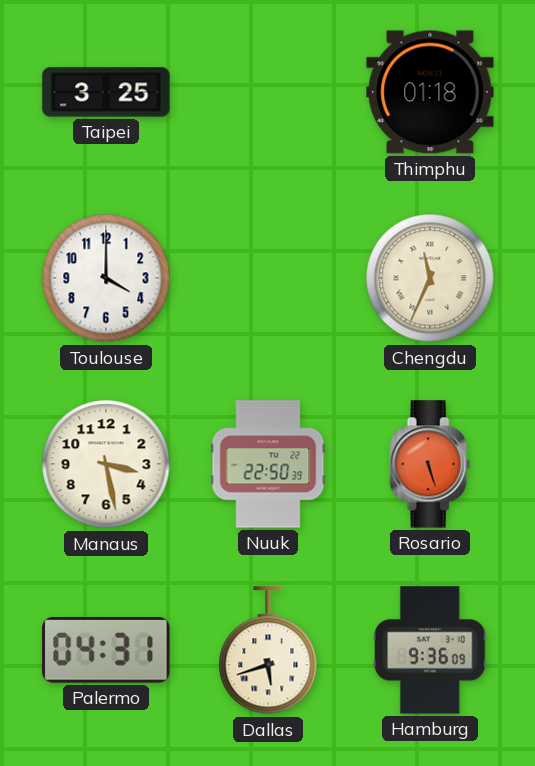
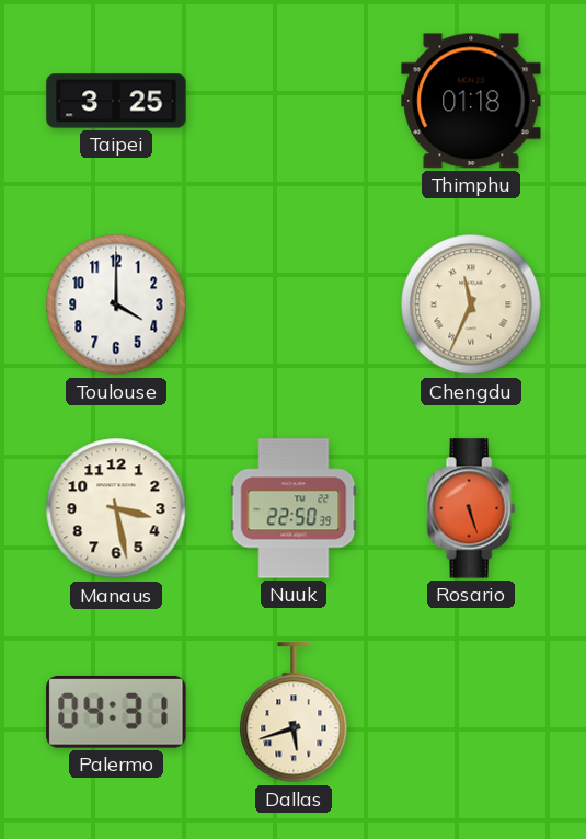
Hamburg: 9:36 -> none (430, 650)
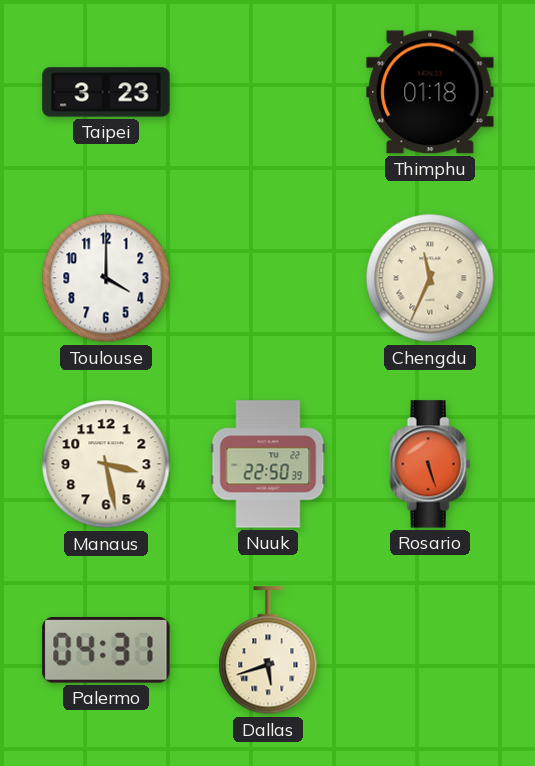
Taipei: 3:25 -> 3:23 (106, 92)
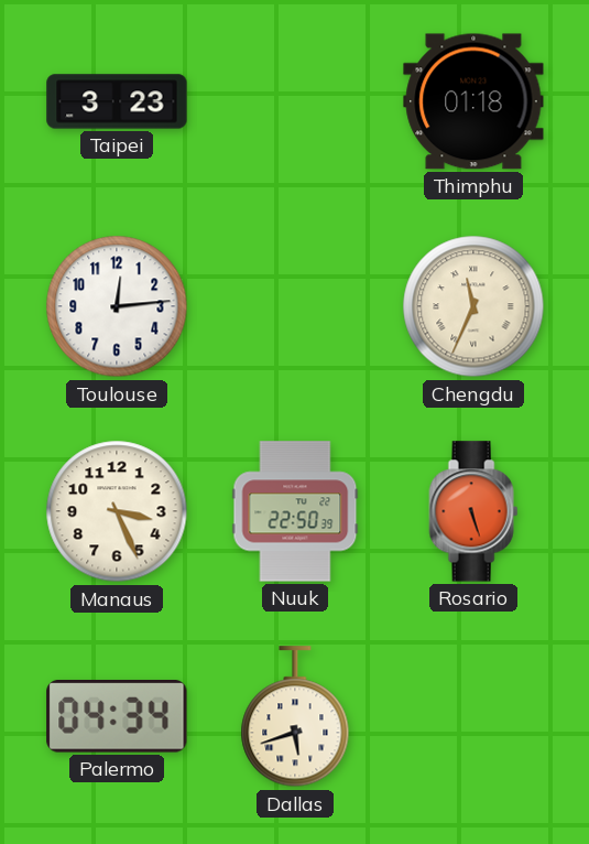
Toulouse: 4:00 -> 12:14 (117, 306)
Manaus: 3:28 -> 3:26 (117, 511)
Palermo: 04:31 -> 04:34 (117, 716)
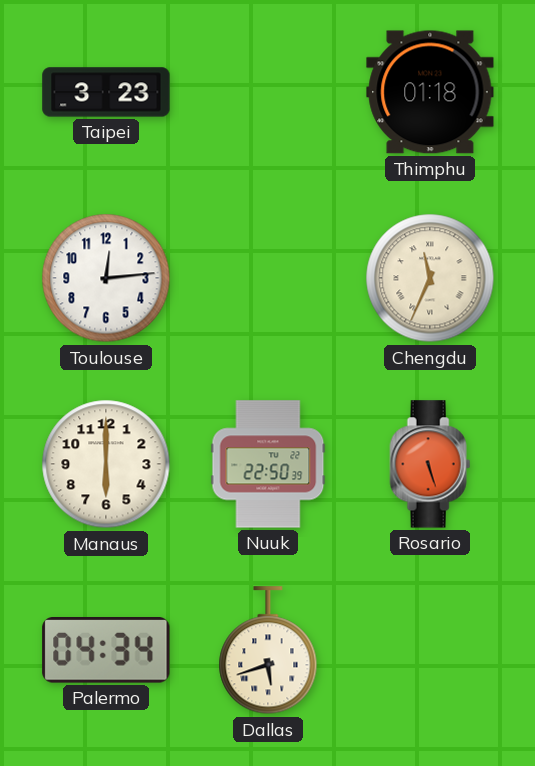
Manaus: 3:26 -> 6:00 (106, 464)
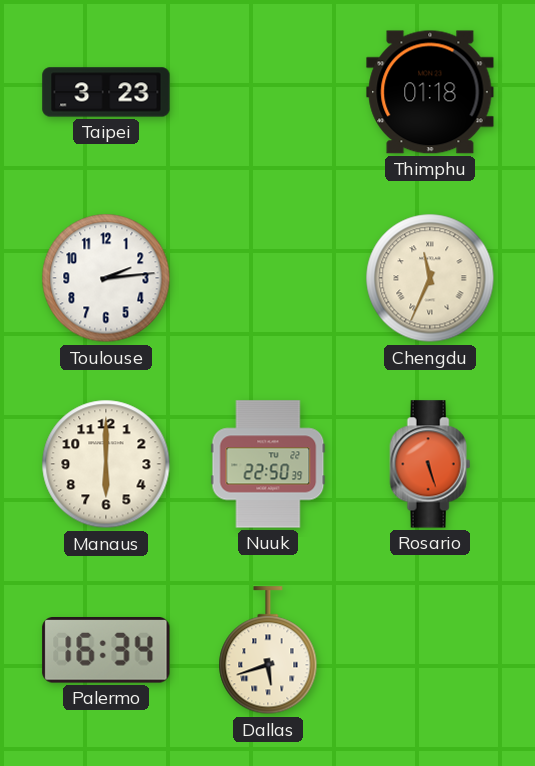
Toulouse: 12:14 -> 2:14 (106, 278)
Palermo: 04:34 -> 16:34 (106, 650)
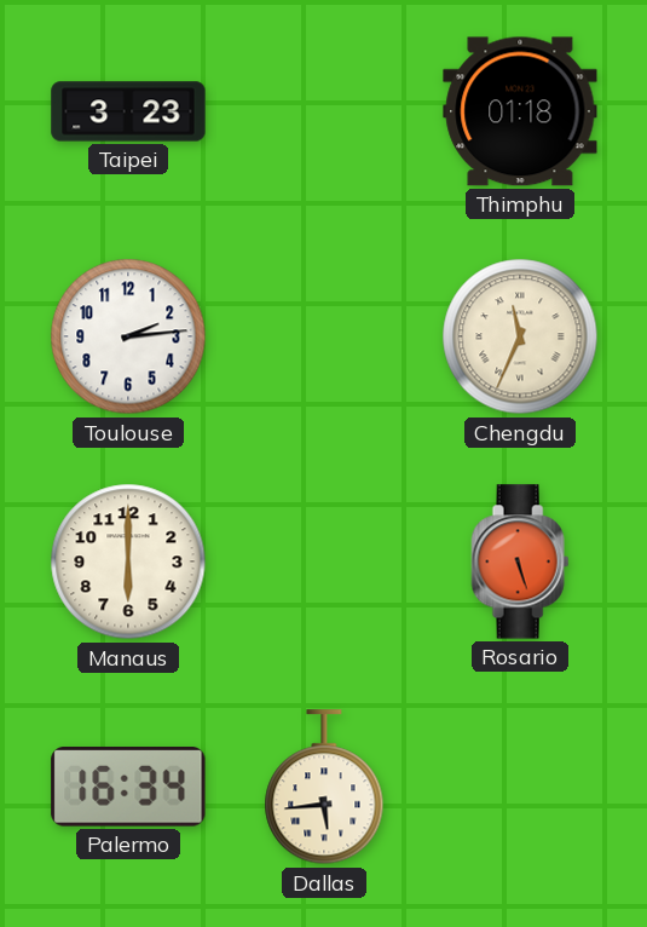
Nuuk: 22:50 -> none (268, 464)
Dallas: 5:42 -> 5:44 (324, 788)
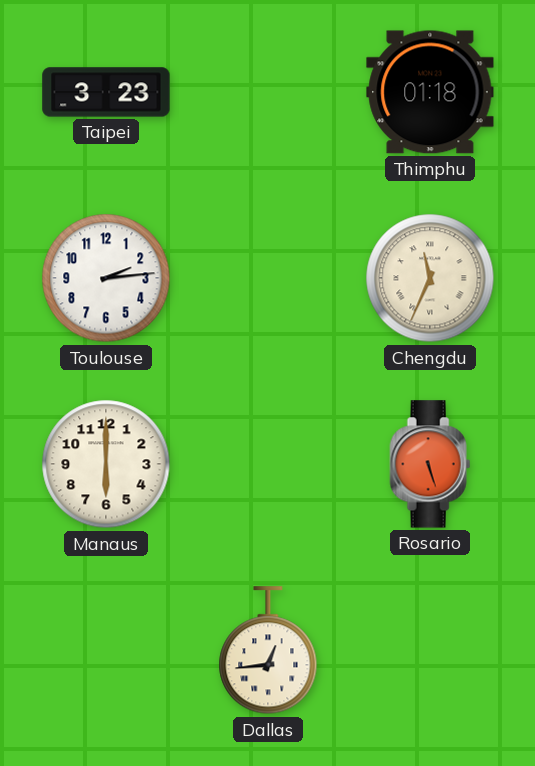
Palermo: 16:34 -> none (128, 787)
Dallas: 5:44 -> 12:44 (268, 651)
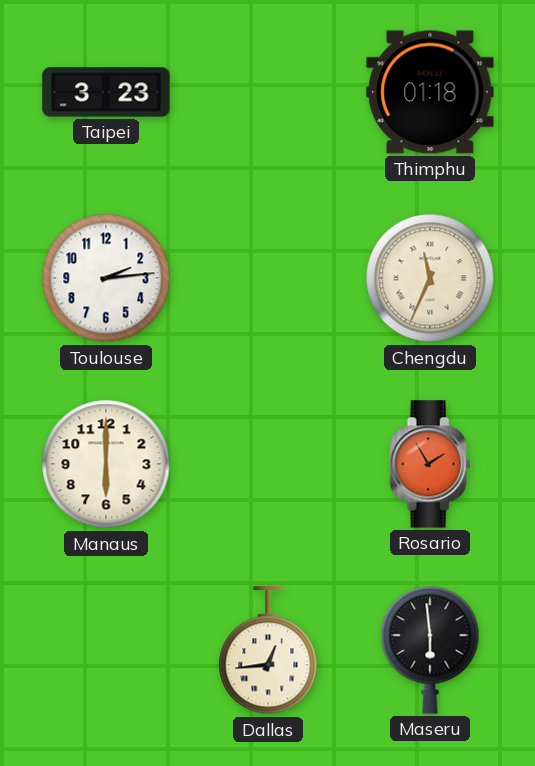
Rosario: 5:27 -> 1:55 (430, 464)
Maseru: none -> 5:59 (430, 650)
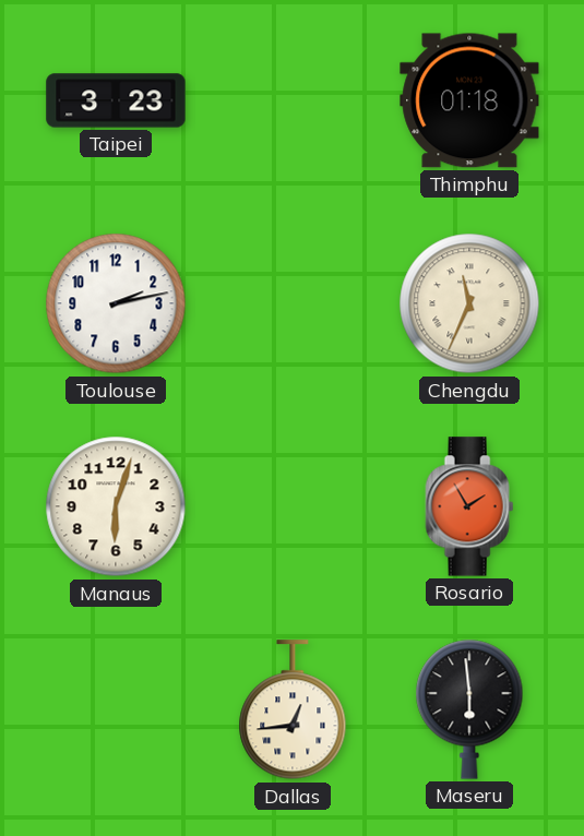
Toulouse: 2:14 -> 2:13 (116, 303)
Manaus: 6:00 -> 6:03 (116, 506)
